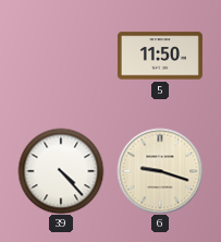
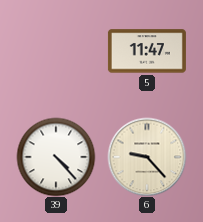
5: 11:50 -> 11:47 (147, 51)
6: 9:18 -> 9:23 (147, 157)
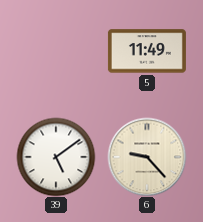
5: 11:47 -> 11:49 (147, 51)
39: 4:23 -> 5:09 (56, 157)
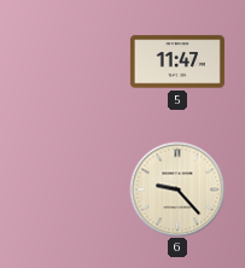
5: 11:49 -> 11:47 (177, 62)
39: 5:09 -> none (56, 157)
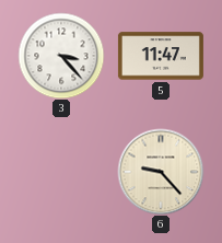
3: none -> 3:23 (61, 56)
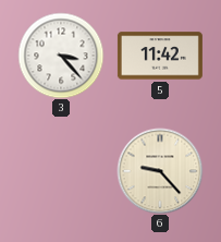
5: 11:47 -> 11:42 (160, 56)
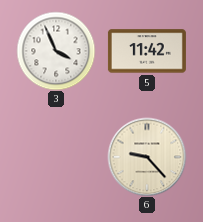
3: 3:23 -> 3:56 (56, 51)
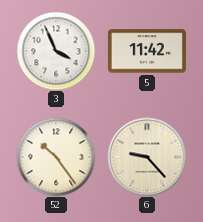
52: none -> 10:24 (56, 157)
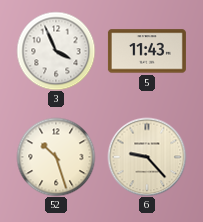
5: 11:42 -> 11:43 (147, 51)
52: 10:24 -> 10:27 (56, 157)
